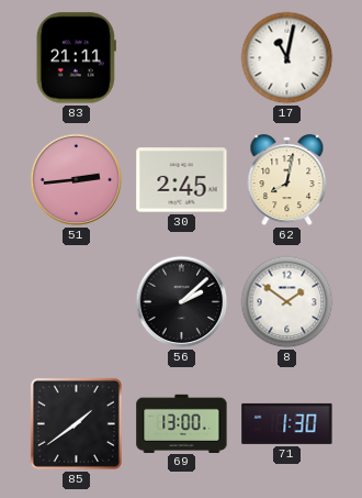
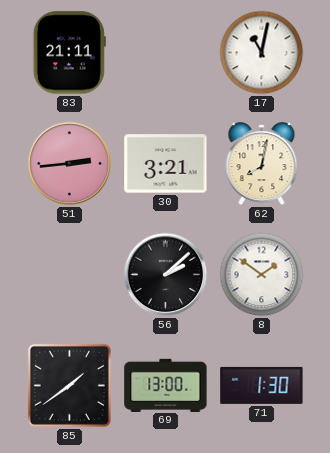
30: 2:45 -> 3:21 (166, 164)
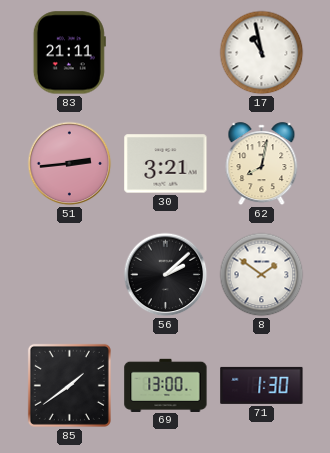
17: 11:02 -> 10:58 (262, 53)
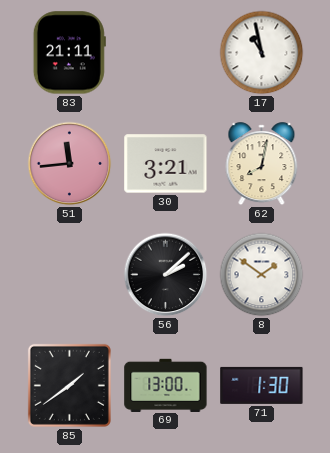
51: 2:44 -> 11:44 (70, 164)
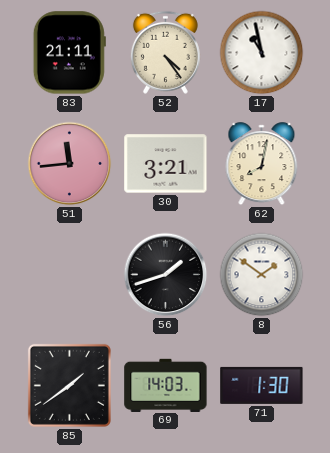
52: none -> 4:24 (165, 52)
56: 2:08 -> 1:42 (166, 275)
69: 13:00 -> 14:03 (166, 385)
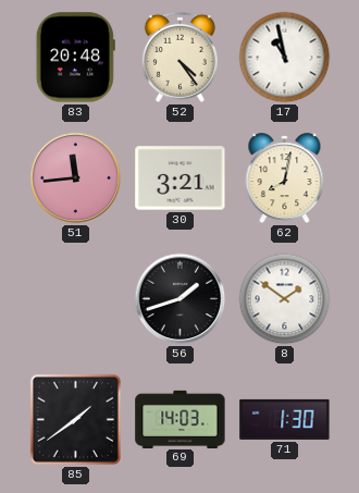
83: 21:11 -> 20:48 (75, 58)
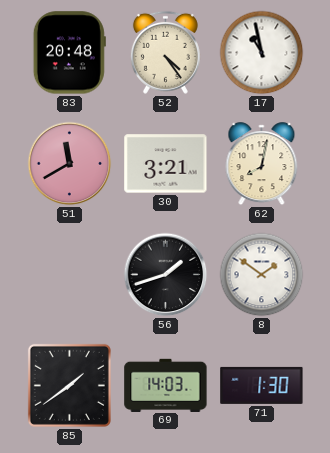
51: 11:44 -> 11:40 (70, 164)
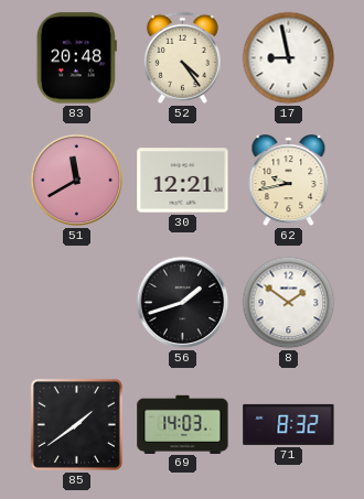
17: 10:58 -> 8:58 (289, 58)
30: 3:21 -> 12:21 (183, 181)
62: 8:02 -> 9:43 (289, 181)
71: 1:30 -> 8:32 (289, 424)
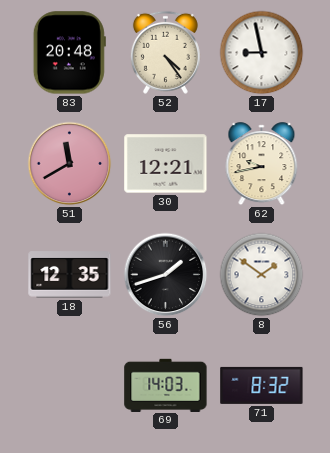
18: none -> 12:35 (70, 275)
85: 1:39 -> none (76, 424)
